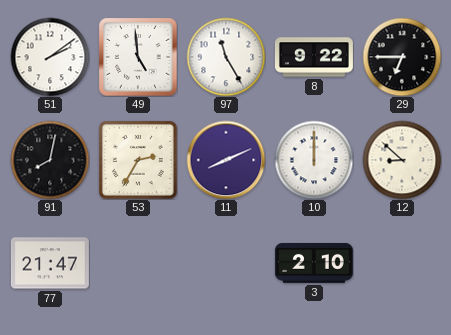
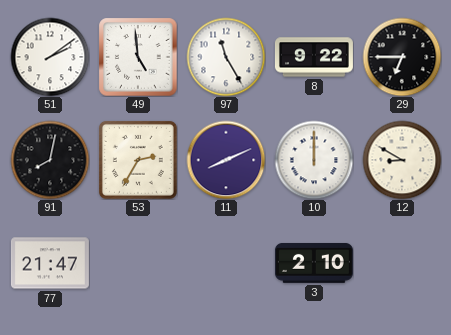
12: 8:52 -> 8:50 (402, 160)
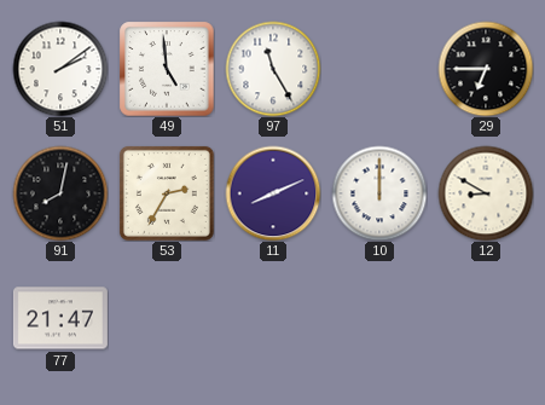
8: 9:22 -> none (314, 57)
3: 2:10 -> none (314, 263)
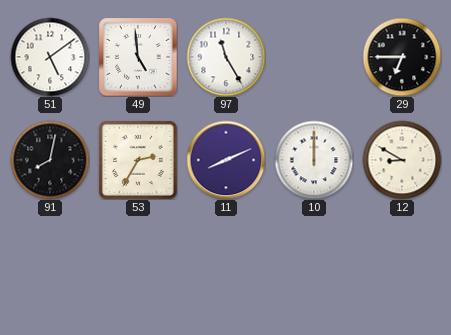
51: 2:09 -> 5:09 (50, 57)
77: 21:47 -> none (60, 318)
